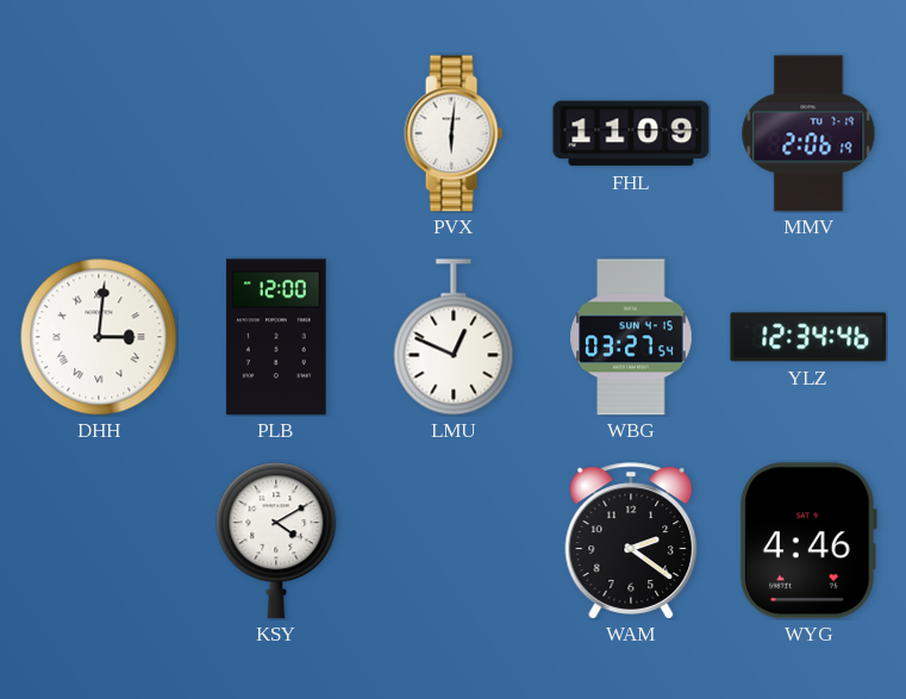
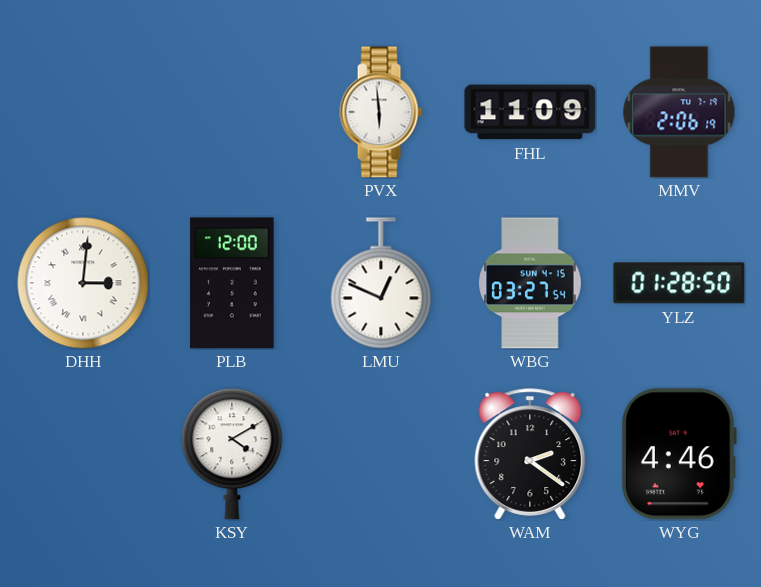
PVX: 6:01 -> 5:59 (381, 112)
YLZ: 12:34 -> 01:28 (679, 283)
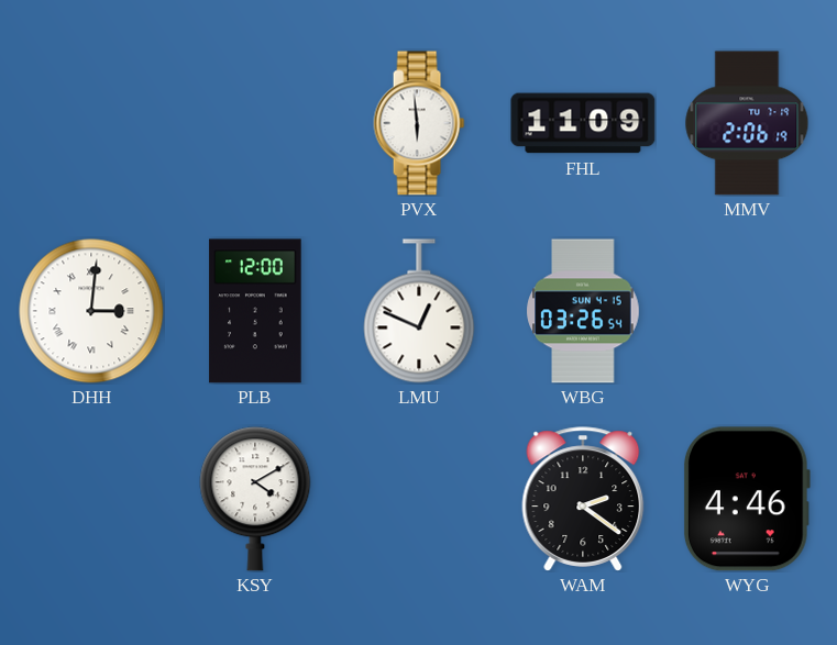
WBG: 03:27 -> 03:26 (583, 311)
YLZ: 01:28 -> none (679, 283)
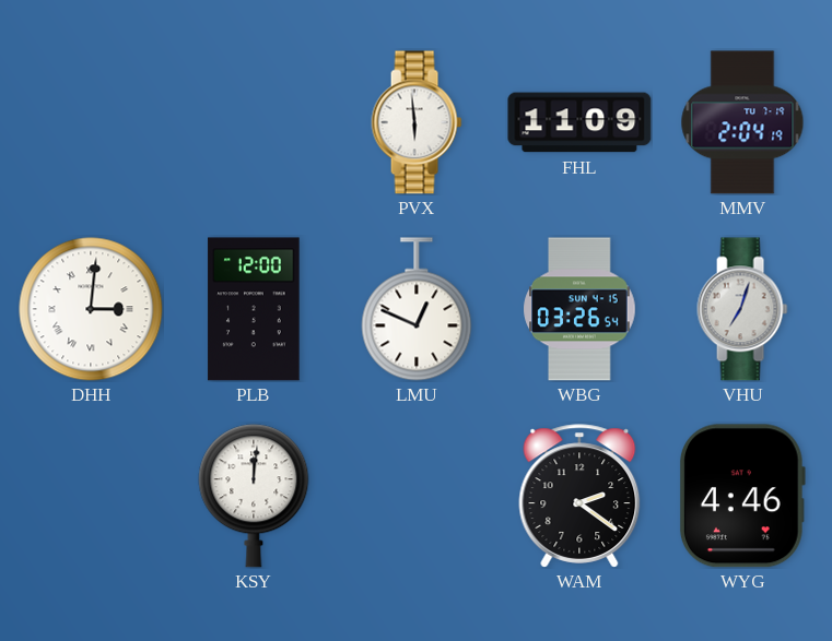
MMV: 2:06 -> 2:04 (742, 122)
VHU: none -> 7:03 (742, 309)
KSY: 4:10 -> 12:01 (254, 496)
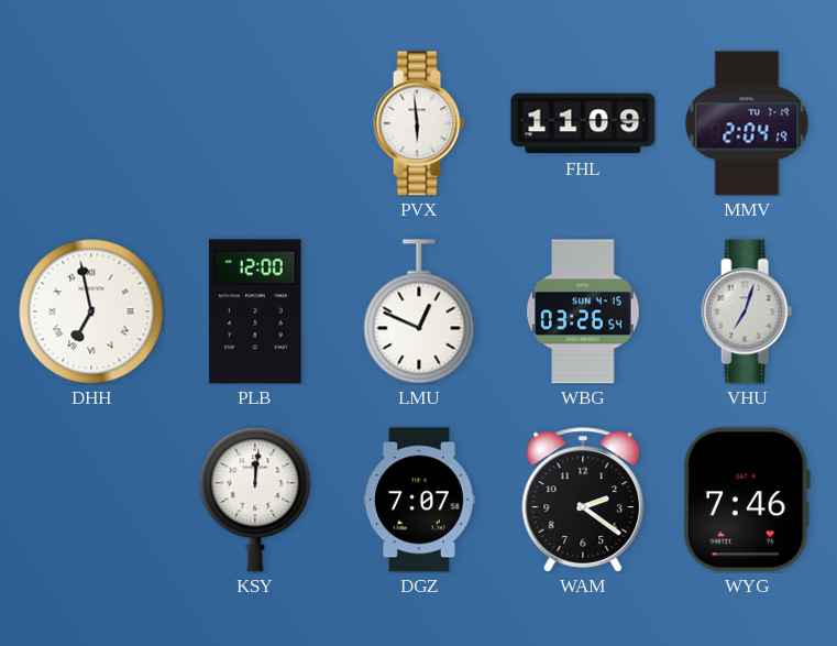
DHH: 3:01 -> 6:58 (91, 311)
DGZ: none -> 7:07 (419, 500)
WYG: 4:46 -> 7:46 (747, 500)
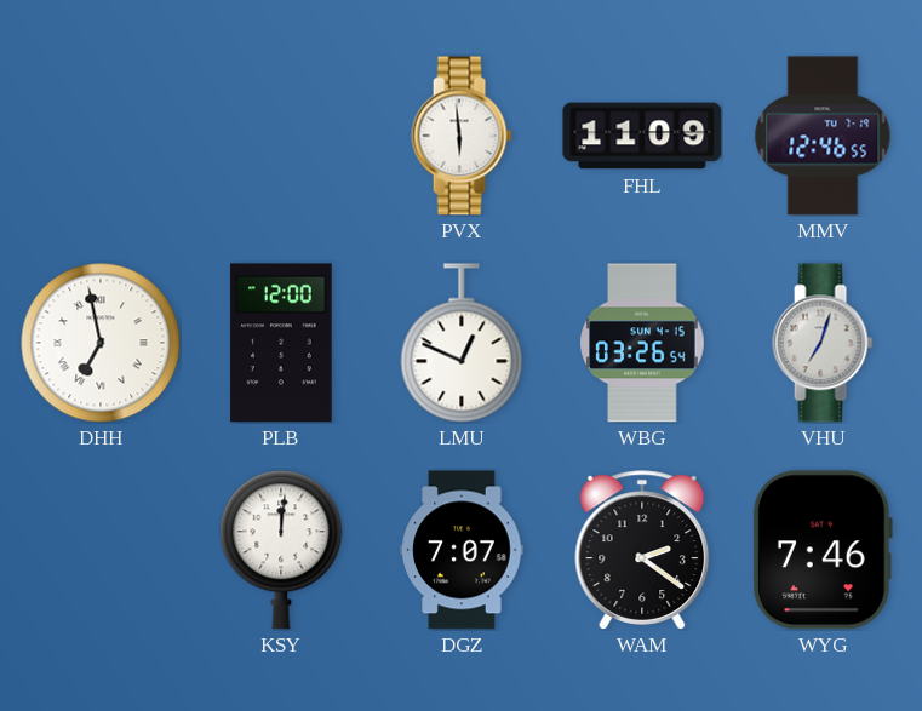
MMV: 2:04 -> 12:46 (823, 136)
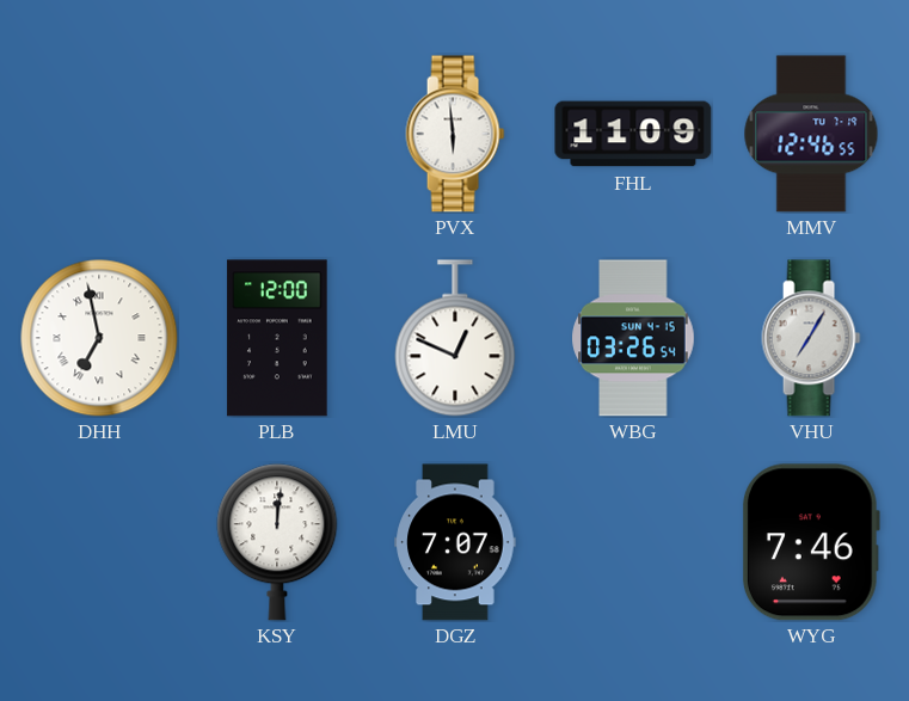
VHU: 7:03 -> 7:05 (811, 338)
WAM: 2:21 -> none (642, 550)
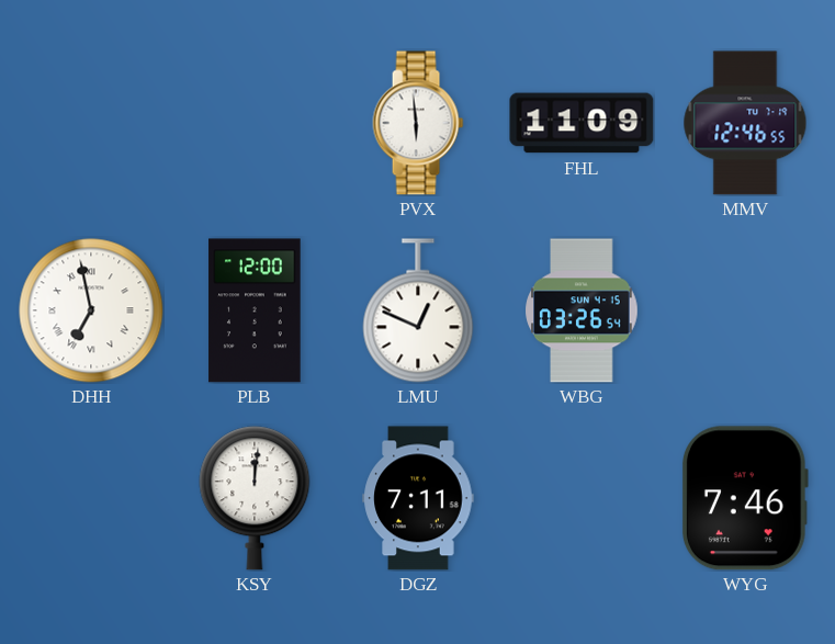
VHU: 7:05 -> none (811, 338)
DGZ: 7:07 -> 7:11 (418, 498)
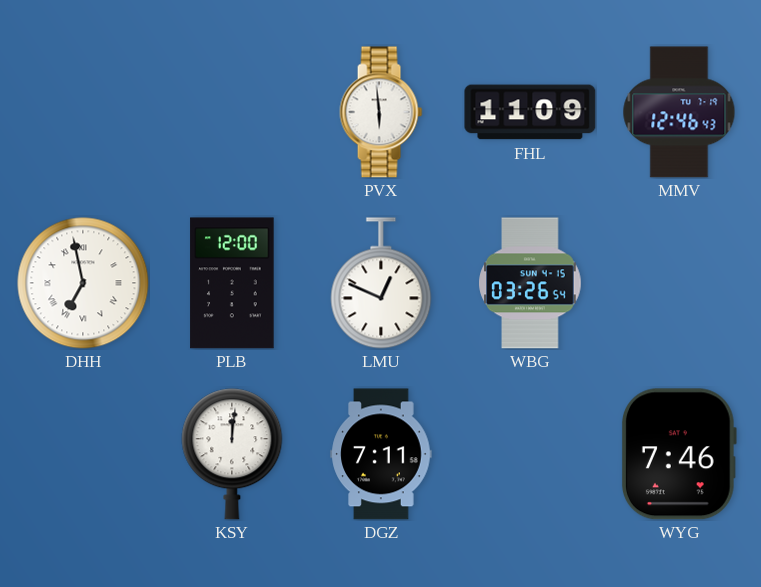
MMV: 12:46:55 -> 12:46:43 (679, 112)
